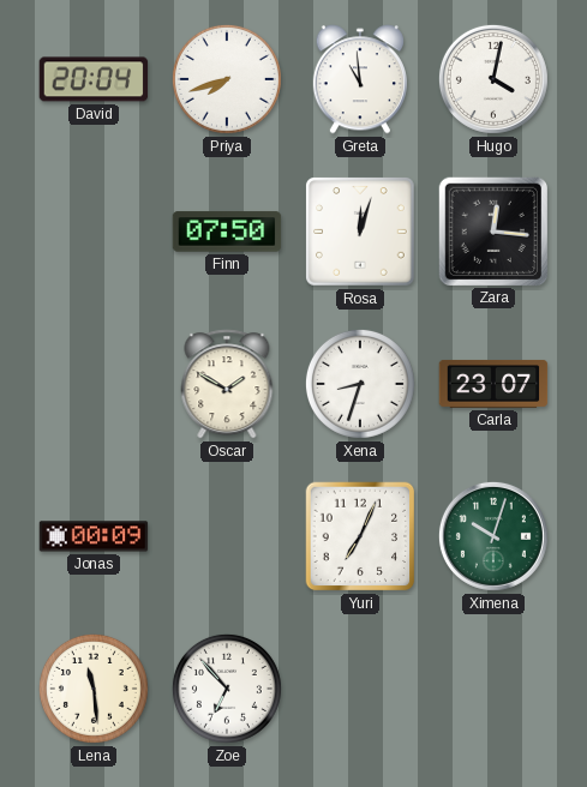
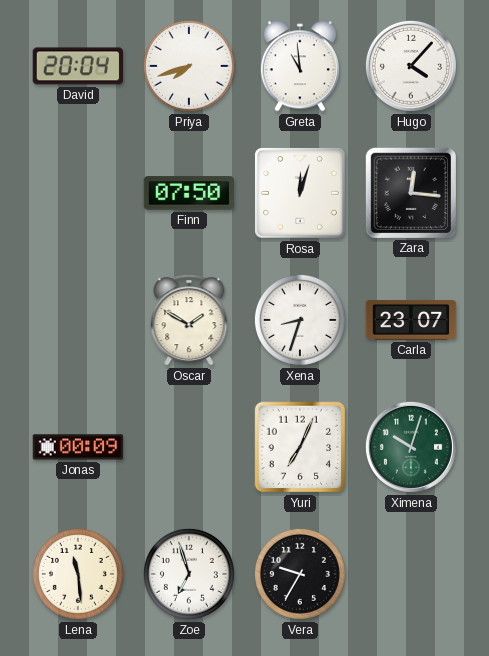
Hugo: 4:02 -> 4:07 (411, 66)
Zoe: 6:53 -> 6:57 (189, 574)
Vera: none -> 9:35 (300, 574)
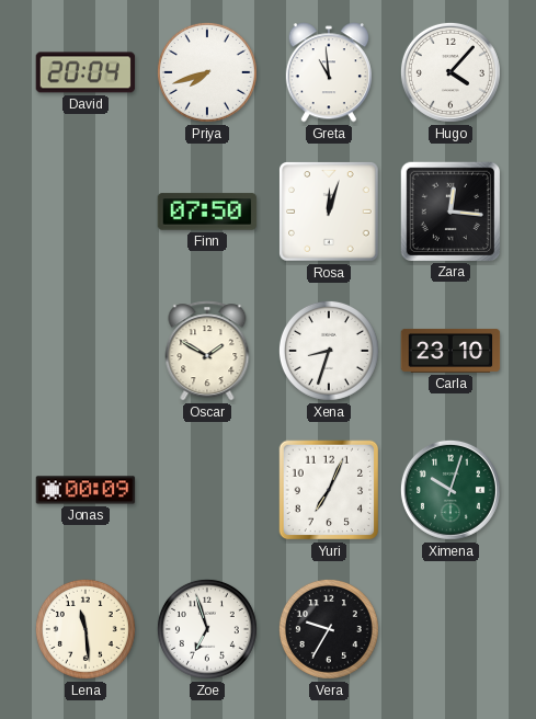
Carla: 23:07 -> 23:10 (451, 351)
